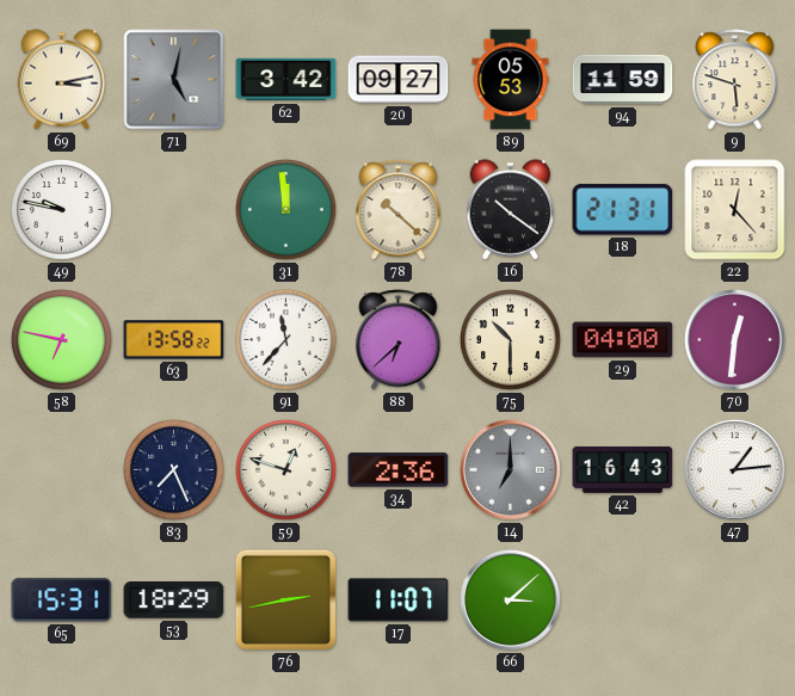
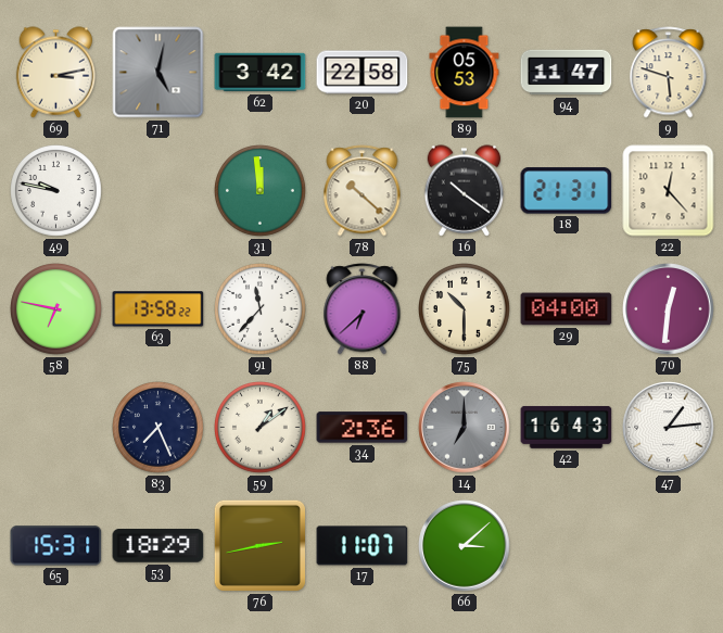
20: 09:27 -> 22:58 (363, 73)
94: 11:59 -> 11:47 (567, 73)
59: 12:48 -> 1:09 (261, 428)
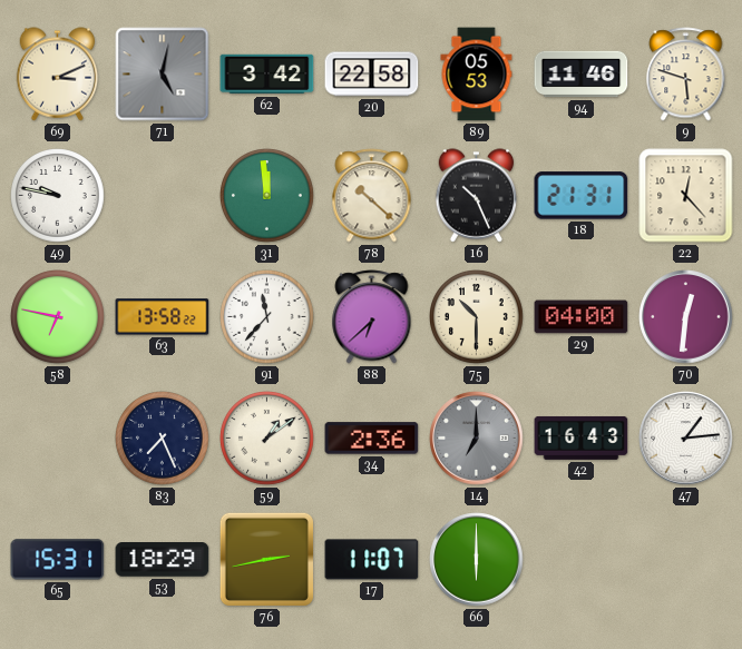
69: 3:13 -> 3:11 (58, 75)
94: 11:47 -> 11:46 (582, 75)
16: 10:21 -> 10:26 (477, 196)
66: 3:08 -> 6:00 (477, 560)
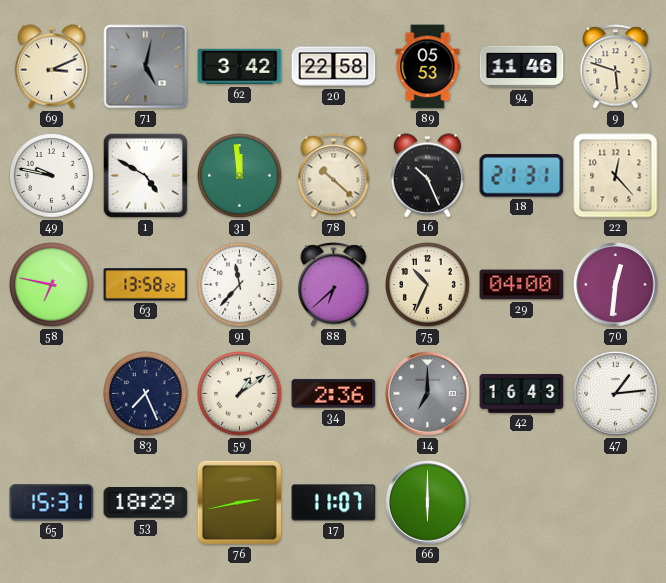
1: none -> 4:50 (145, 175)
75: 10:30 -> 10:34 (428, 285)
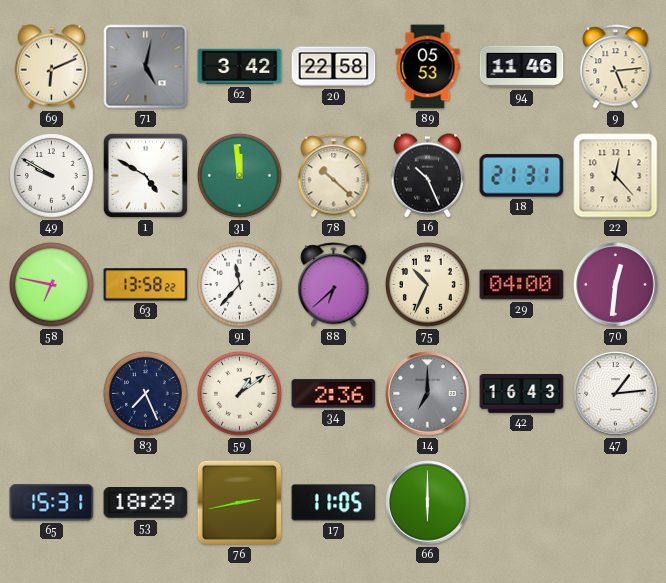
69: 3:11 -> 6:11 (52, 67)
9: 5:48 -> 5:14 (616, 67)
49: 9:47 -> 9:50 (52, 176)
17: 11:07 -> 11:05 (334, 503)
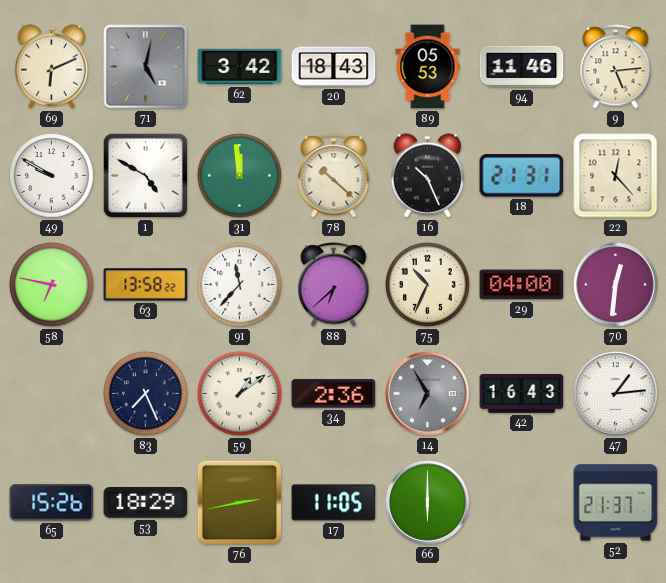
20: 22:58 -> 18:43 (334, 67)
14: 7:00 -> 6:55 (428, 394)
65: 15:31 -> 15:26 (52, 503)
52: none -> 21:37 (616, 503)
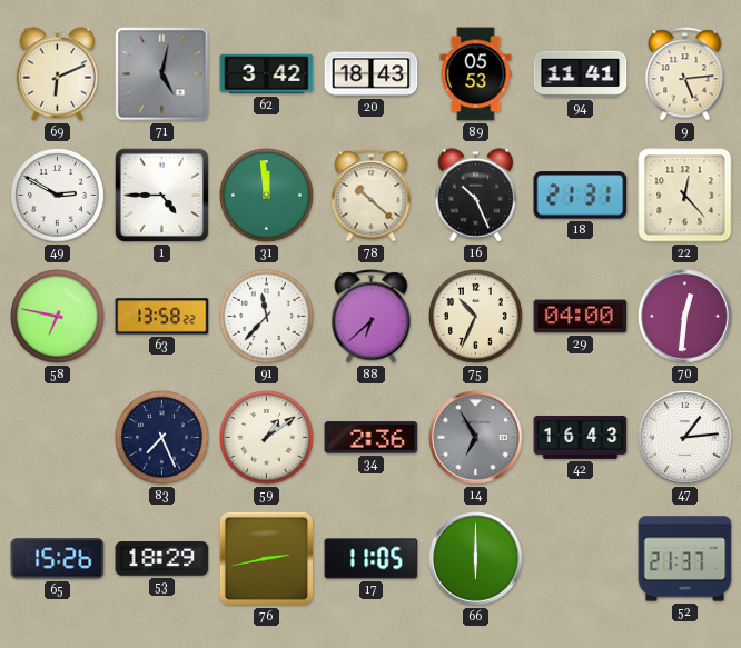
94: 11:46 -> 11:41 (581, 74)
49: 9:50 -> 2:50 (58, 196)
1: 4:50 -> 4:45 (161, 195)
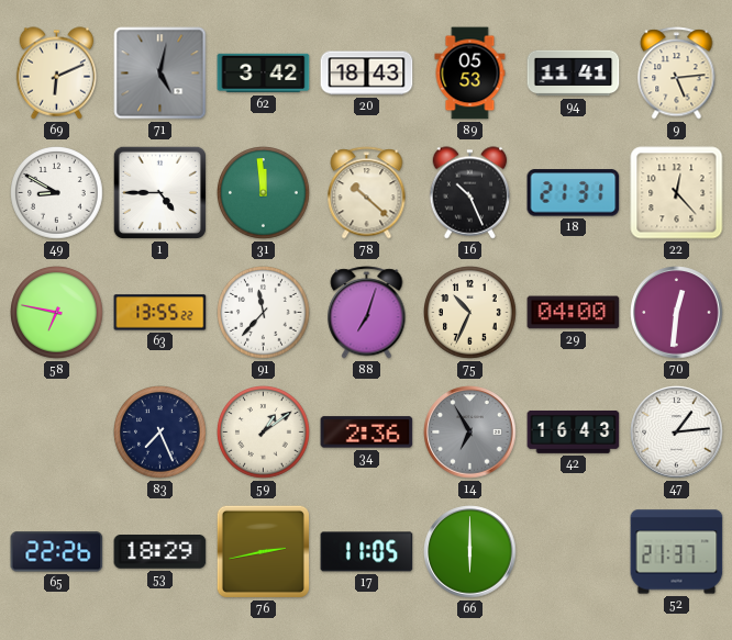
49: 2:50 -> 8:50 (57, 193)
63: 13:58 -> 13:55 (160, 313)
88: 6:38 -> 7:03 (367, 313)
65: 15:26 -> 22:26 (57, 552)
